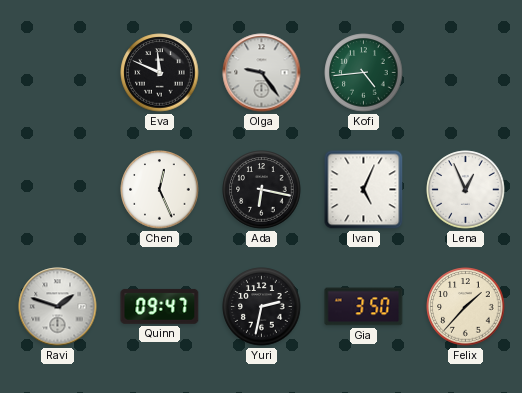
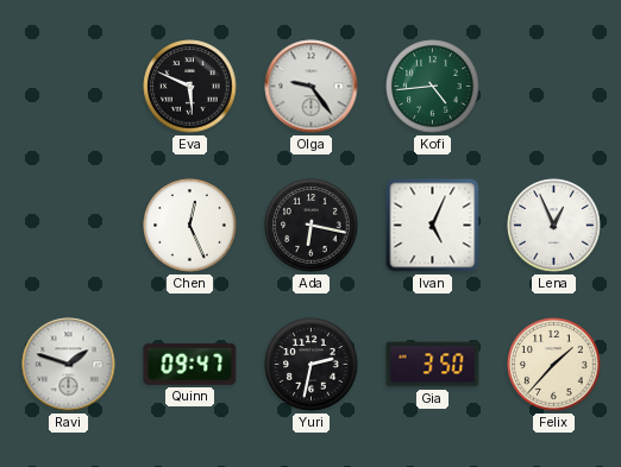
Eva: 11:49 -> 5:49 (190, 87)
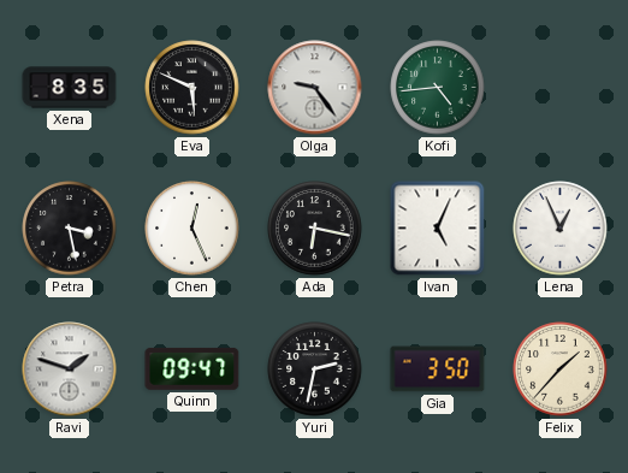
Xena: none -> 8:35 (70, 88)
Petra: none -> 3:28 (70, 229)
